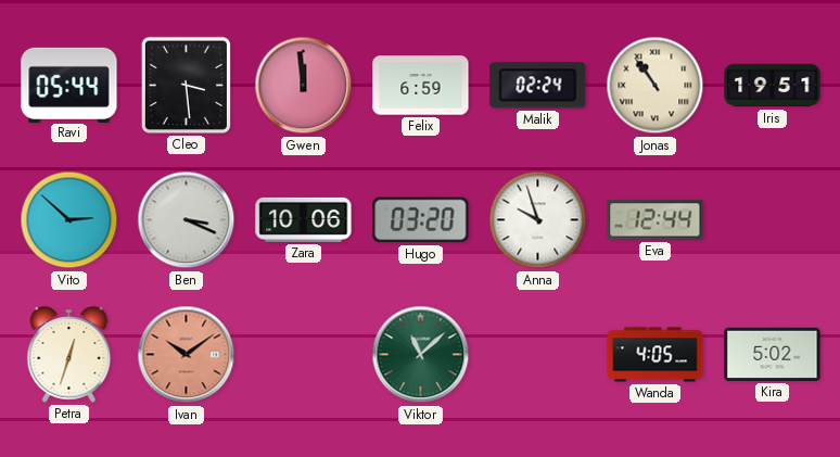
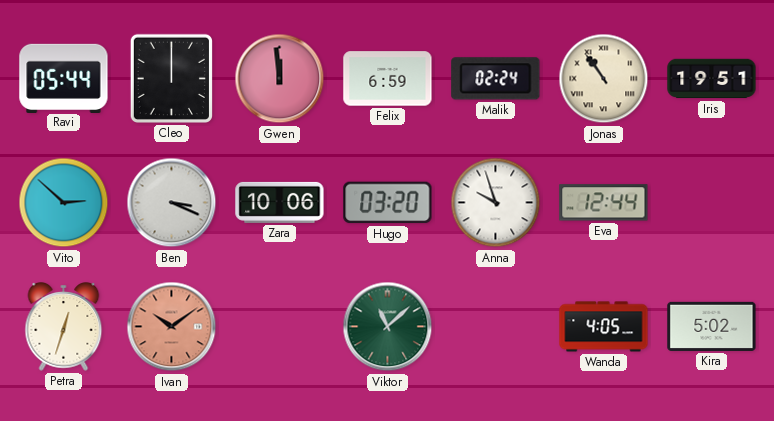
Cleo: 3:29 -> 12:00 (171, 78)
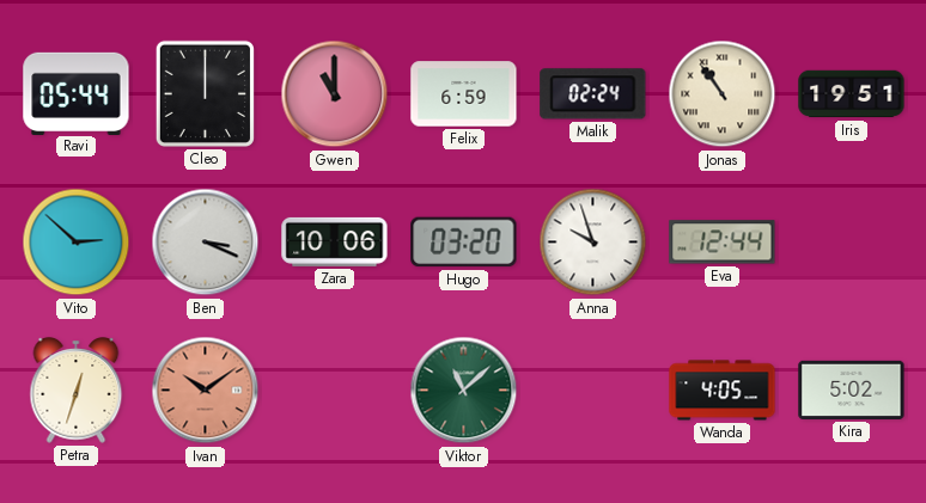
Gwen: 11:59 -> 11:00 (335, 94)
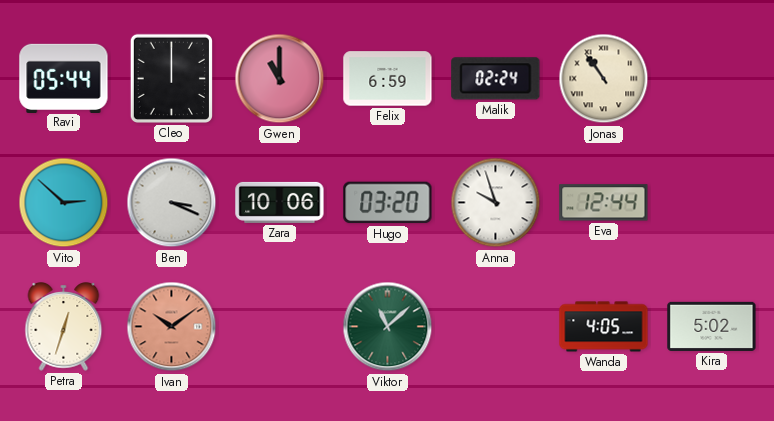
Iris: 19:51 -> none (852, 94)
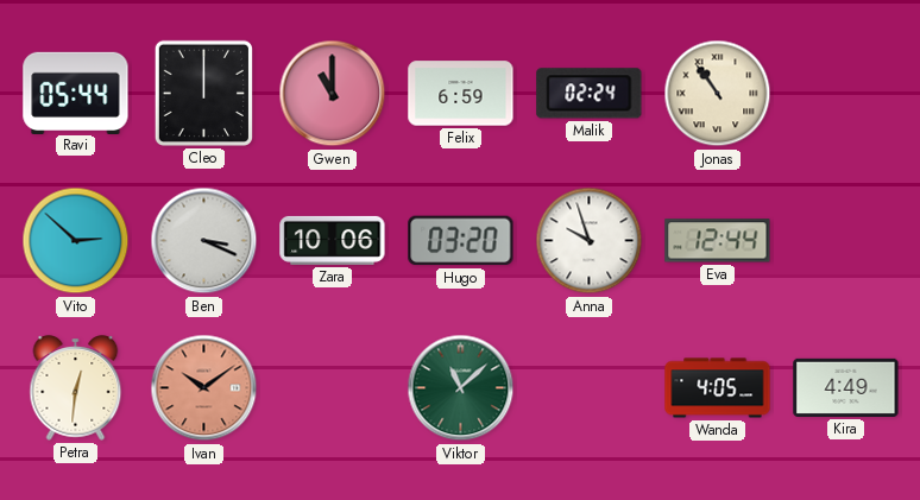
Petra: 12:33 -> 12:31 (76, 388)
Kira: 5:02 -> 4:49 (846, 387)
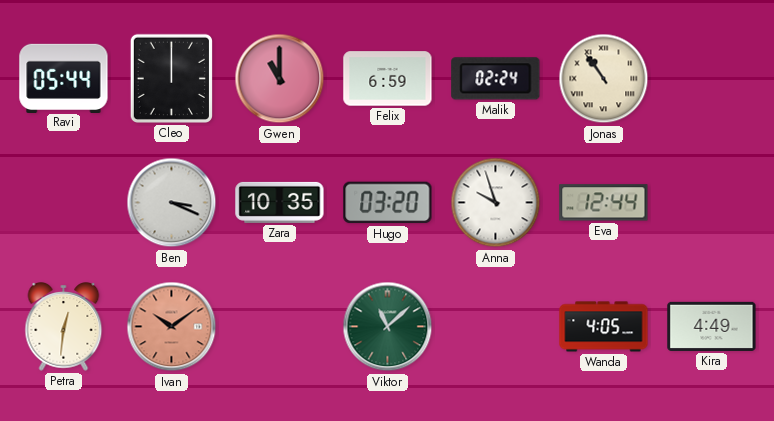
Vito: 2:52 -> none (76, 241)
Zara: 10:06 -> 10:35 (280, 202)
